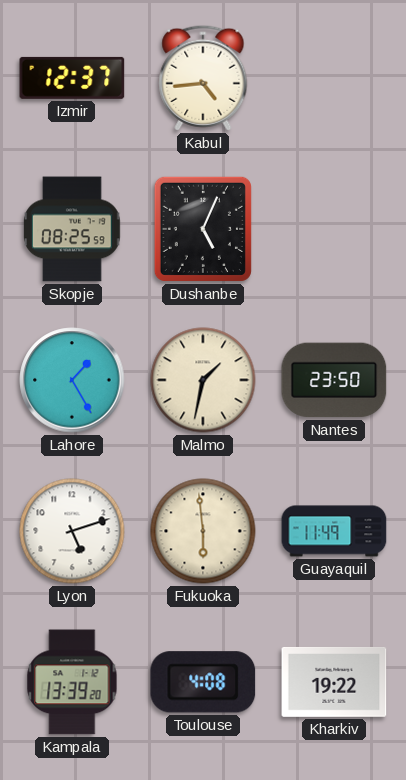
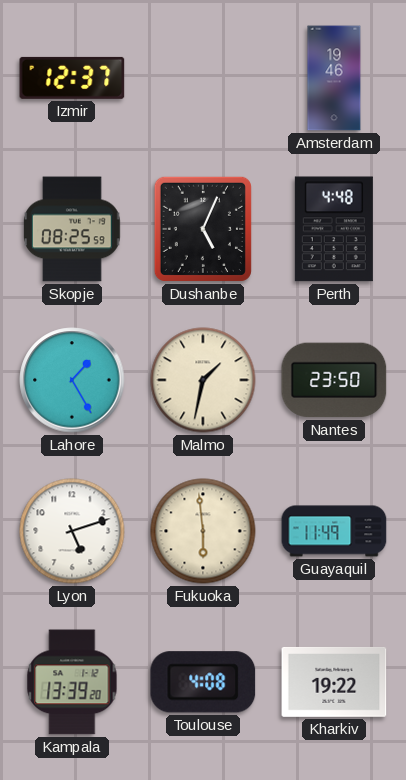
Kabul: 4:44 -> none (203, 78)
Amsterdam: none -> 19:46 (334, 78)
Perth: none -> 4:48 (334, 229)
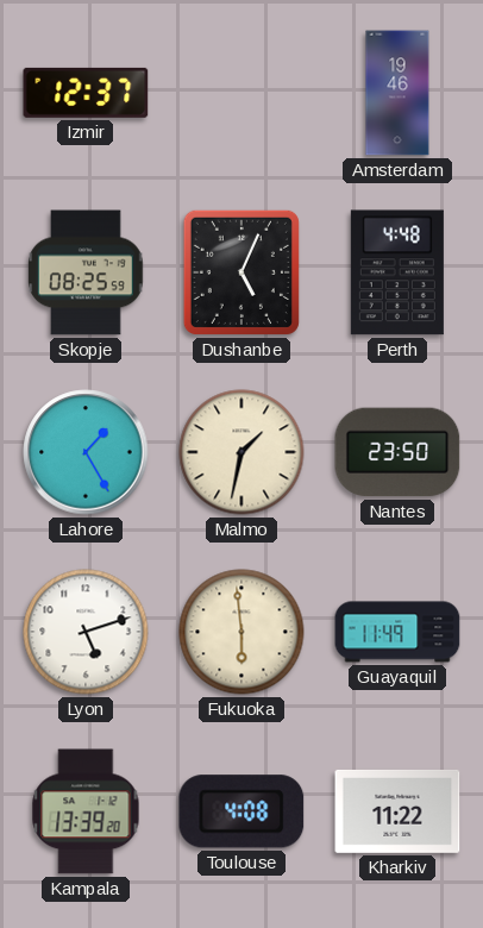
Kharkiv: 19:22 -> 11:22 (397, 811)
